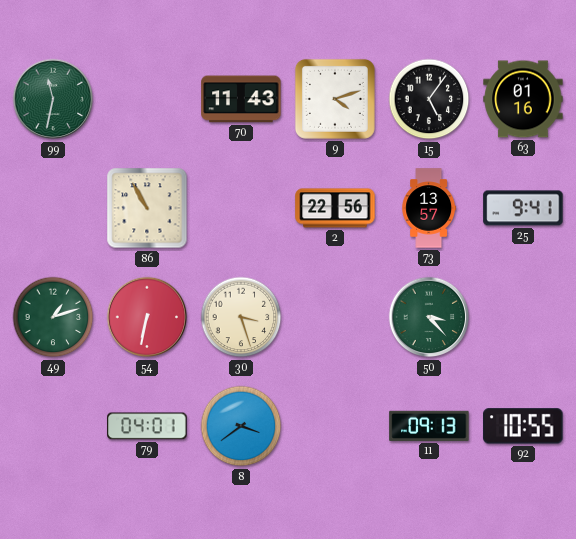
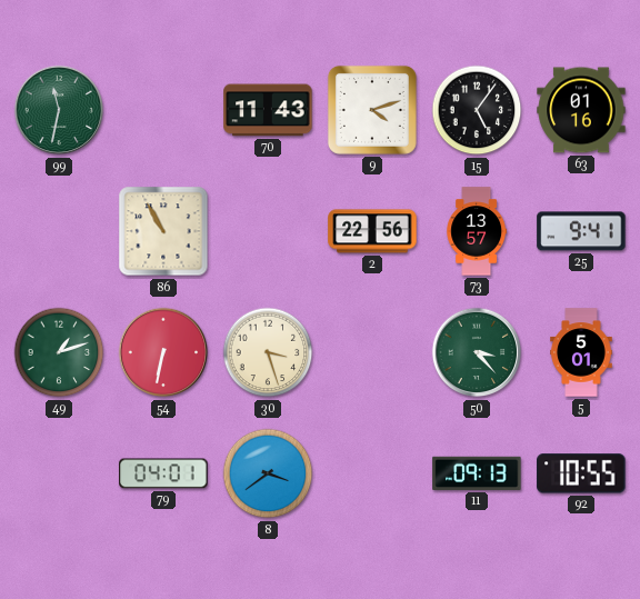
5: none -> 5:01 (581, 352)
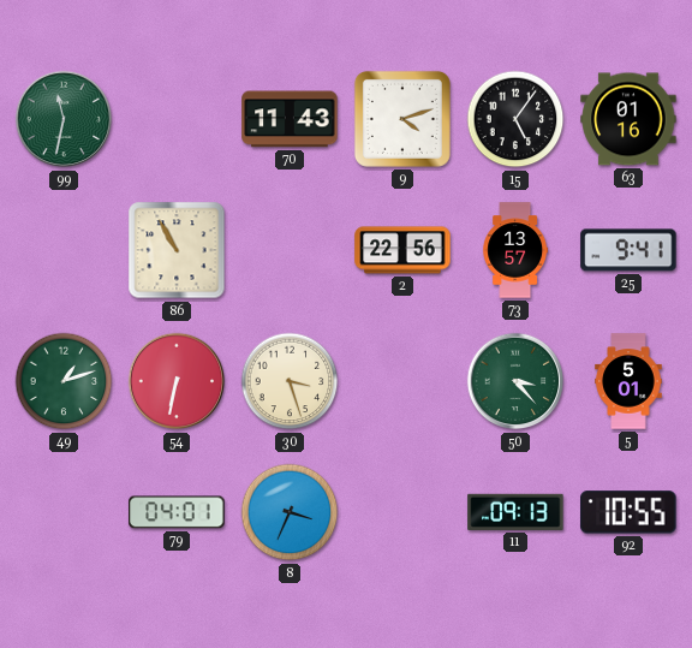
8: 3:39 -> 3:34 (290, 512)
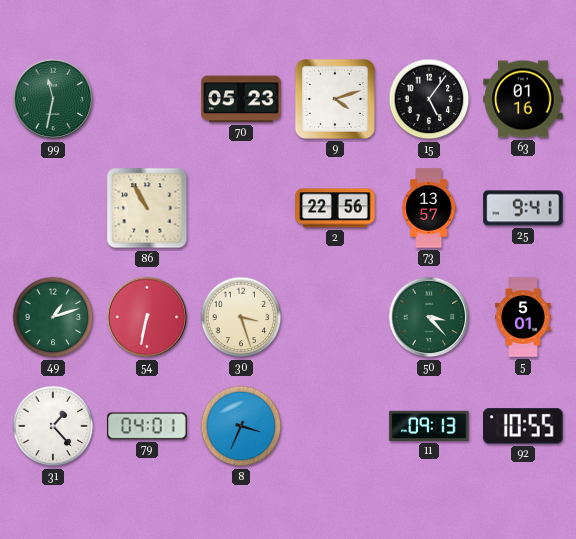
70: 11:43 -> 05:23 (241, 99)
31: none -> 1:23 (53, 426)
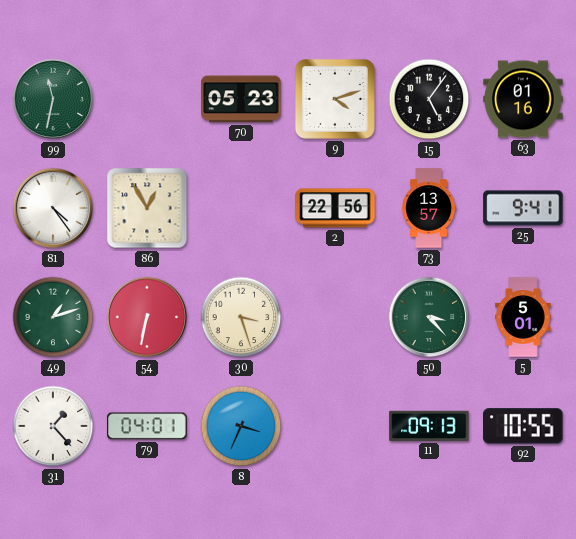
81: none -> 4:24 (53, 208)
86: 10:55 -> 12:55 (147, 208)
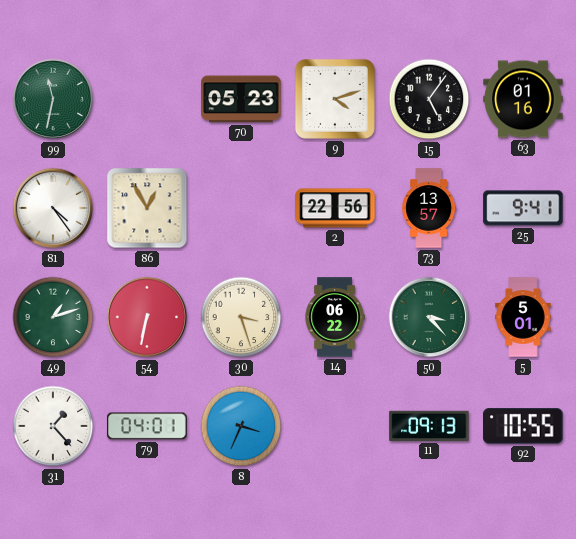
14: none -> 06:22 (335, 317)
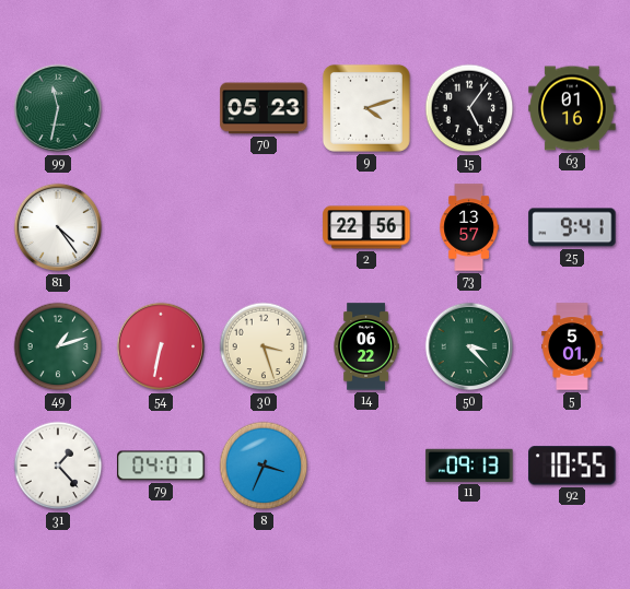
86: 12:55 -> none (147, 208)
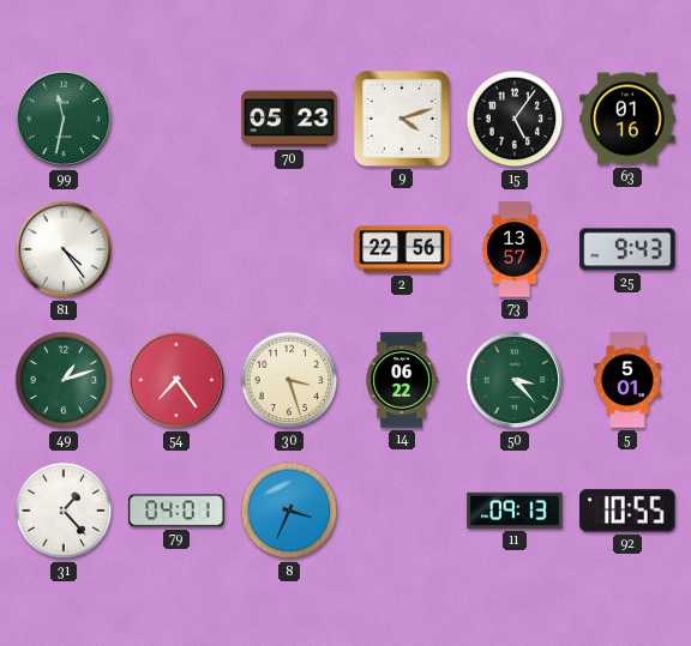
25: 9:41 -> 9:43 (627, 249)
54: 6:32 -> 7:24 (176, 380)
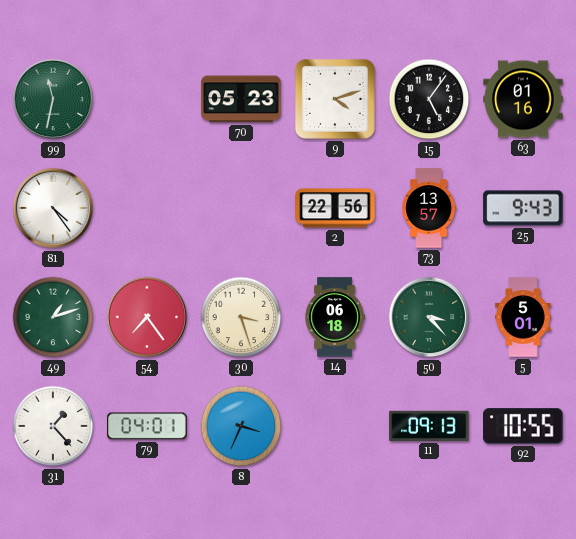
14: 06:22 -> 06:18 (335, 317)
